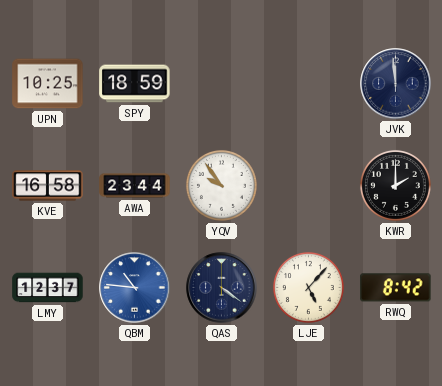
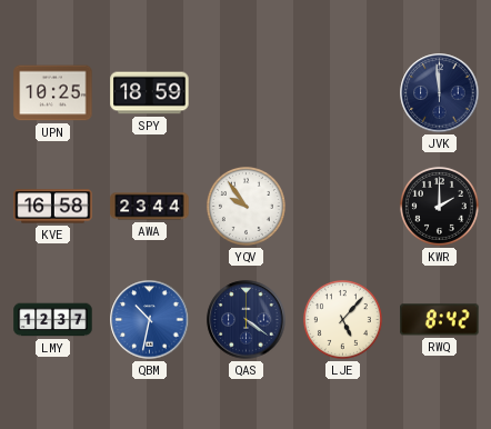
QBM: 10:46 -> 10:32 (150, 320)
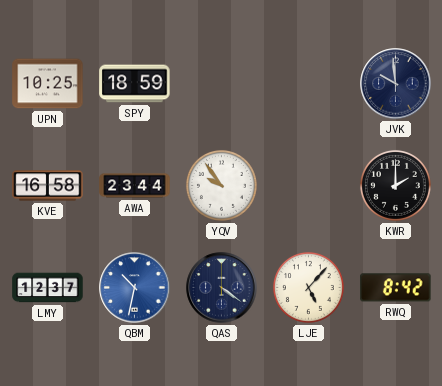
JVK: 11:59 -> 9:59 (396, 84)
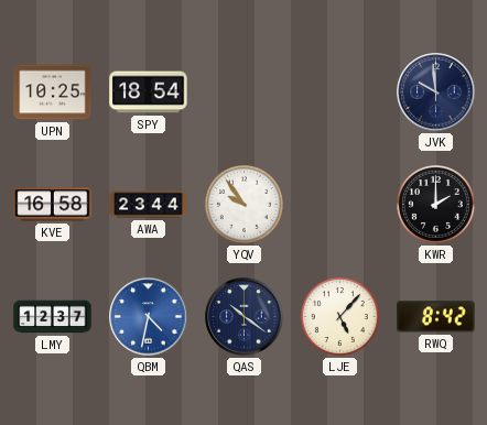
SPY: 18:59 -> 18:54 (149, 92)
QBM: 10:32 -> 4:32 (149, 317)
QAS: 4:21 -> 10:21 (245, 317)
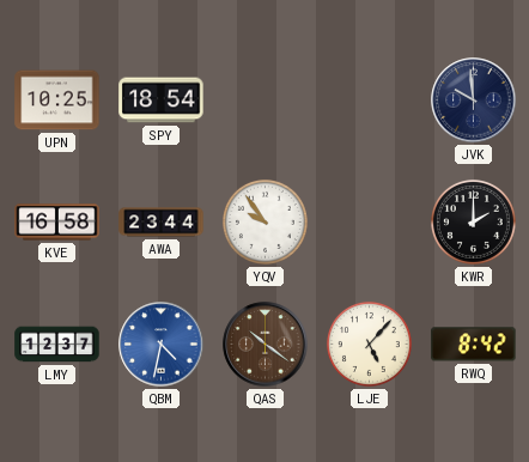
QAS dial: navy -> brown (266, 345)
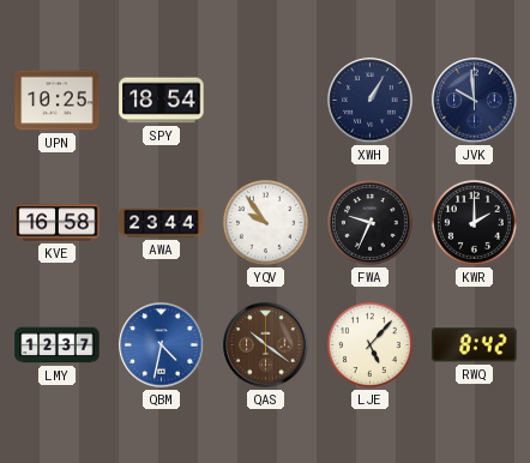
XWH: none -> 1:05 (371, 101)
FWA: none -> 9:34 (369, 222)
